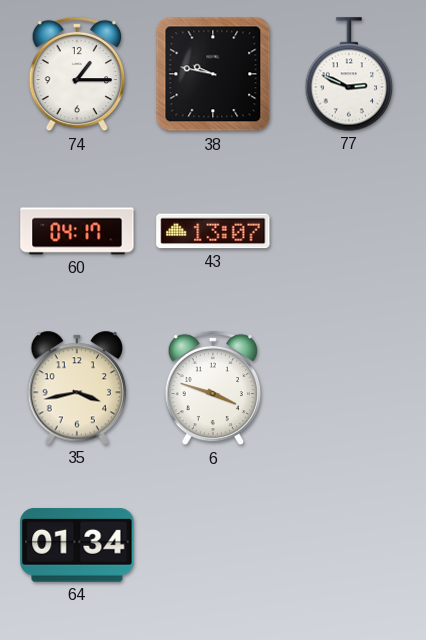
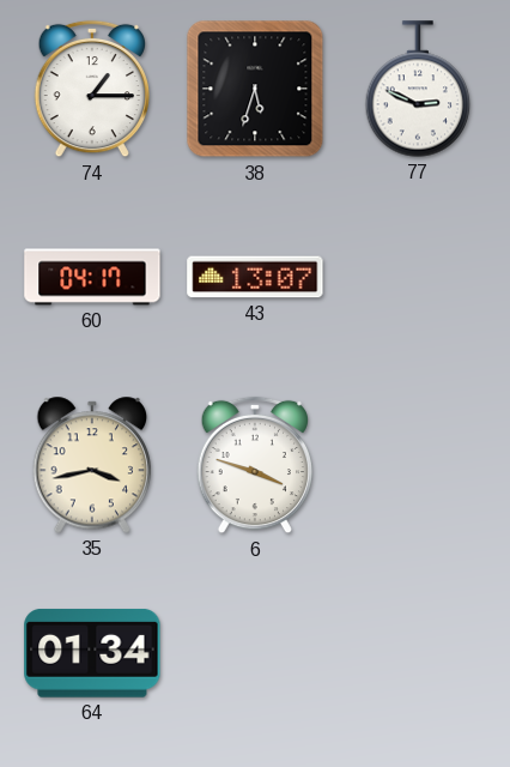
38: 9:47 -> 5:33 (255, 89)
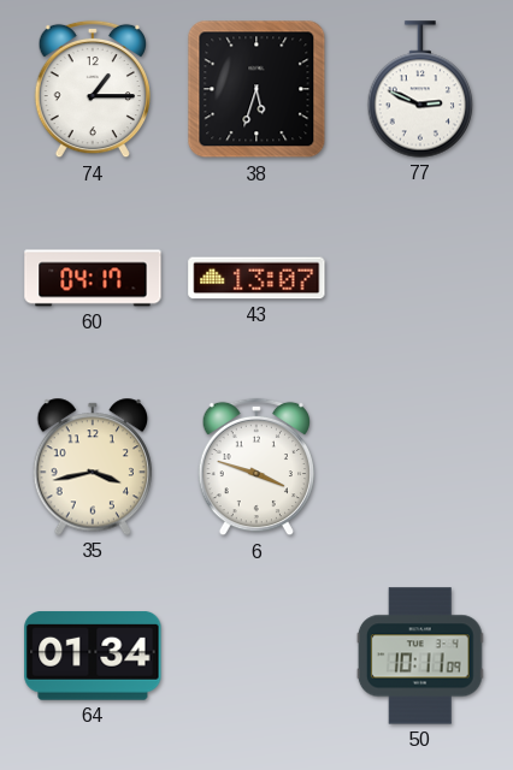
50: none -> 10:11 (420, 656)
